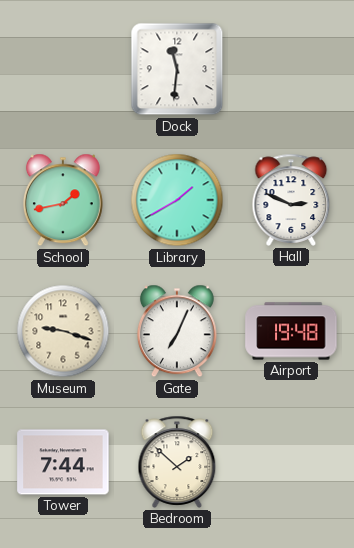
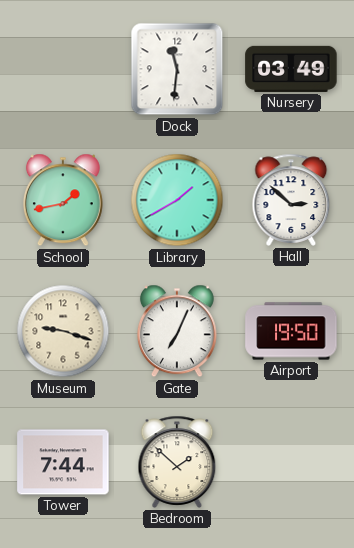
Nursery: none -> 03:49 (291, 69)
Hall: 2:49 -> 2:52 (291, 200)
Airport: 19:48 -> 19:50 (291, 331)
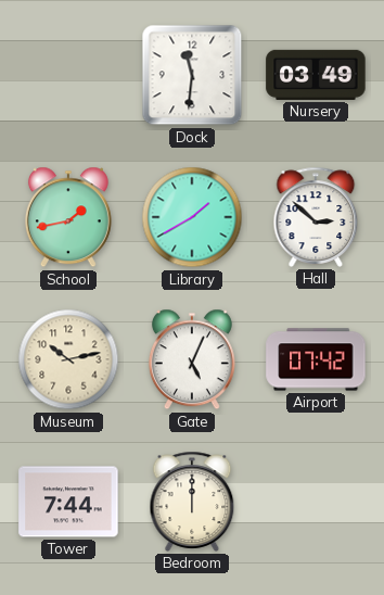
Museum: 9:18 -> 10:13 (68, 359)
Gate: 7:04 -> 5:04 (192, 359)
Airport: 19:50 -> 07:42 (316, 359)
Bedroom: 1:52 -> 12:00 (192, 502)
